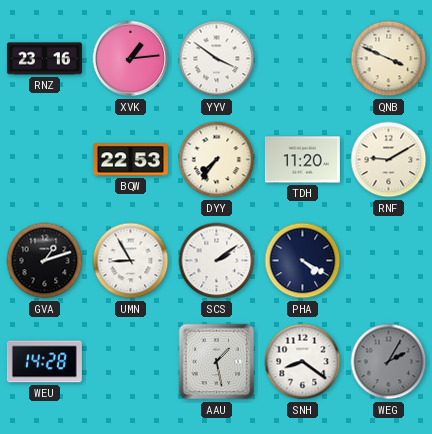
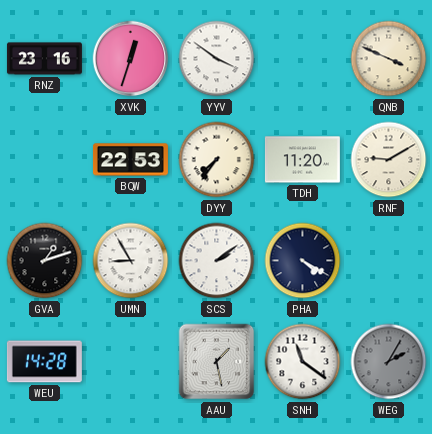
XVK: 1:14 -> 12:33 (131, 59)
SNH: 8:21 -> 11:21 (303, 362)
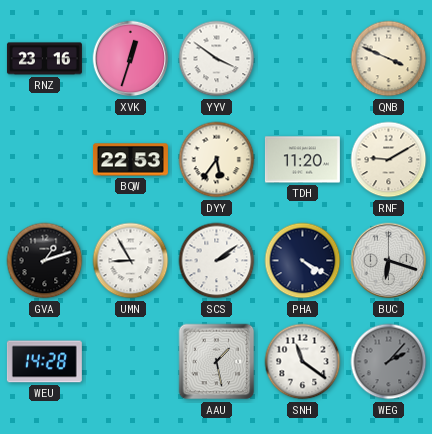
DYY: 7:36 -> 5:36 (217, 160)
BUC: none -> 6:18 (389, 261)
WEG: 2:05 -> 2:07 (389, 362)
